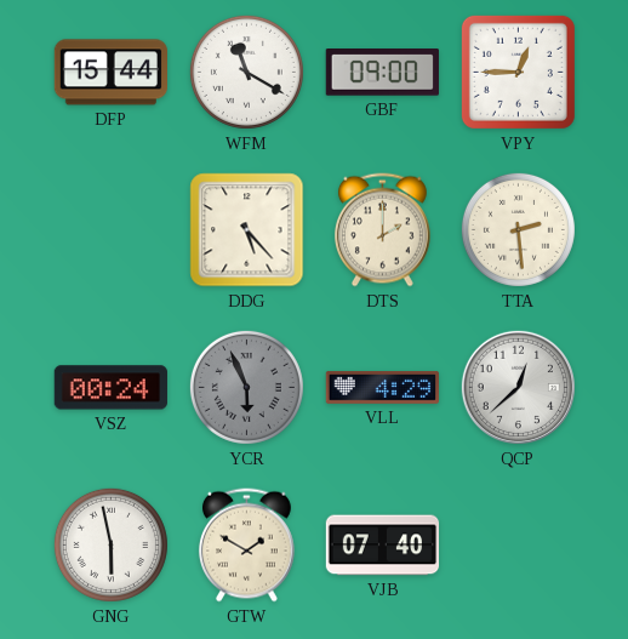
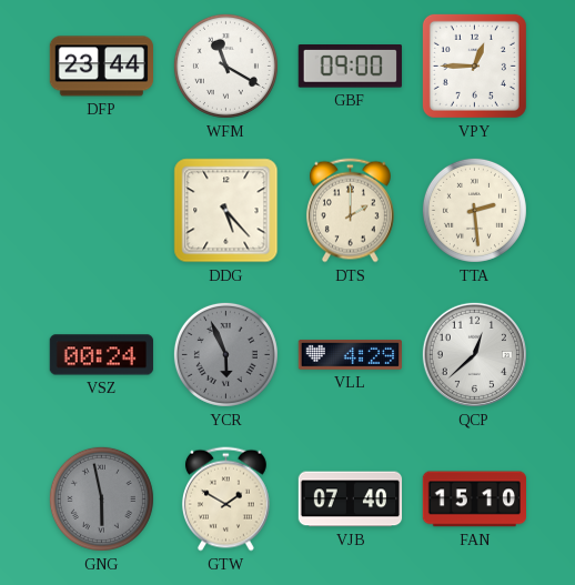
DFP: 15:44 -> 23:44 (101, 67)
GNG dial: white -> grey (101, 498)
FAN: none -> 15:10 (474, 500)
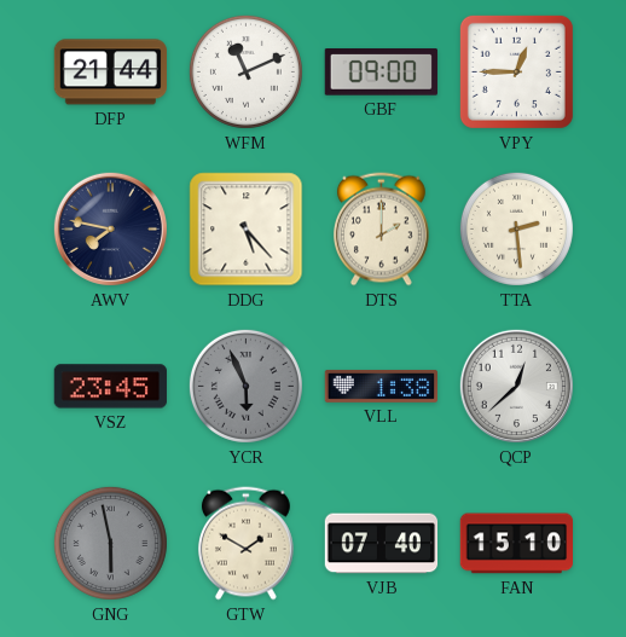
DFP: 23:44 -> 21:44 (110, 73)
WFM: 11:20 -> 11:11 (245, 71)
AWV: none -> 7:47 (110, 228)
VSZ: 00:24 -> 23:45 (110, 387)
VLL: 4:29 -> 1:38 (382, 386)
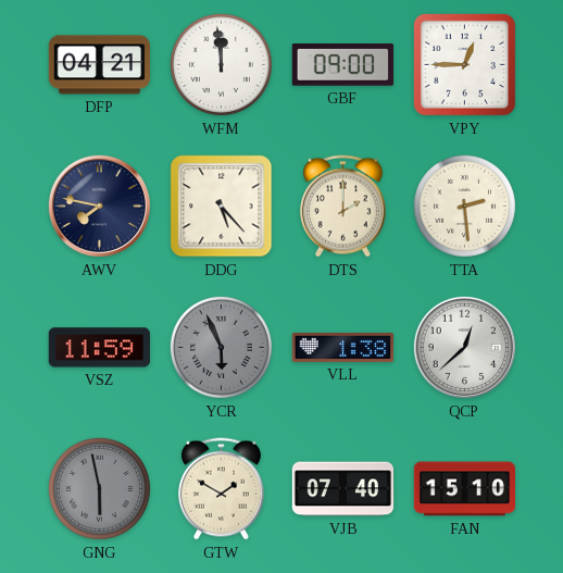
DFP: 21:44 -> 04:21 (99, 65)
WFM: 11:11 -> 11:59 (221, 64)
VSZ: 23:45 -> 11:59 (99, 348)
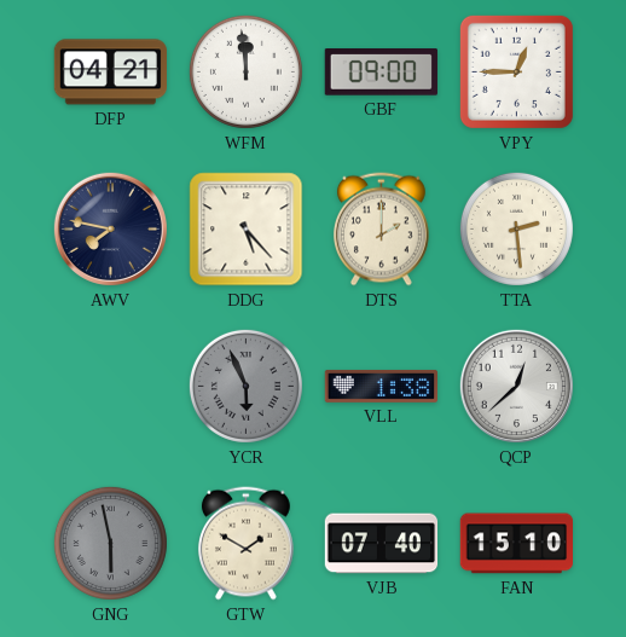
VSZ: 11:59 -> none (99, 348)
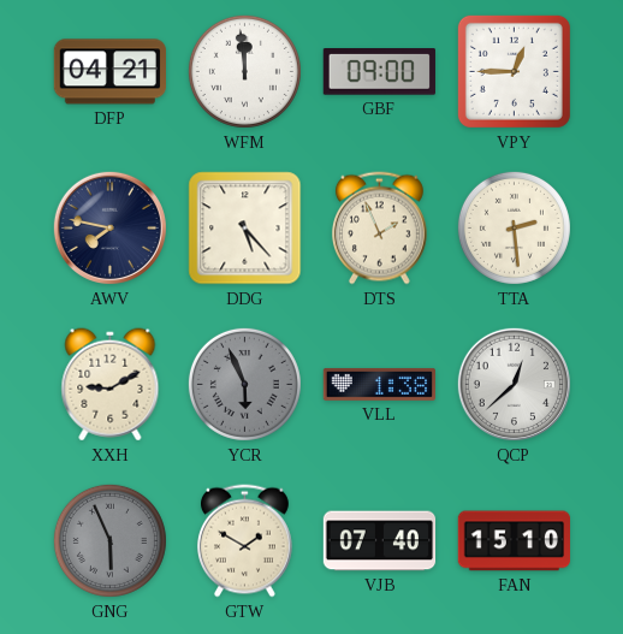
DTS: 2:00 -> 1:56 (379, 229)
XXH: none -> 9:10 (111, 385)
GNG: 5:58 -> 5:56 (109, 540)
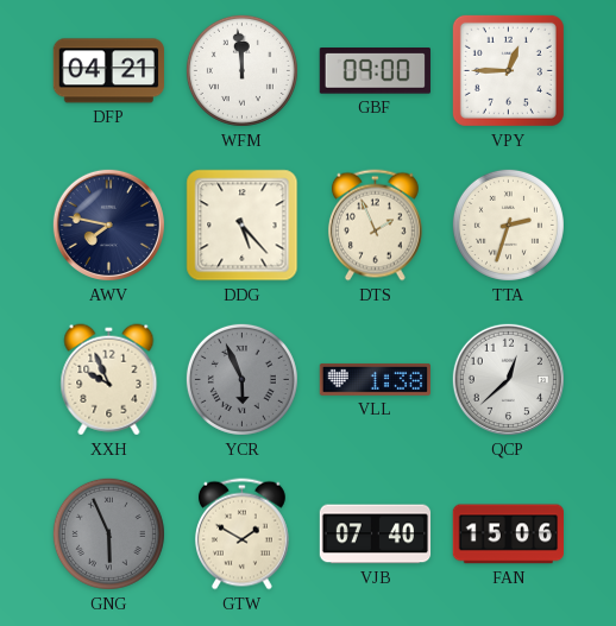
TTA: 2:29 -> 2:33 (508, 225)
XXH: 9:10 -> 9:56 (109, 380)
FAN: 15:10 -> 15:06 (508, 535)
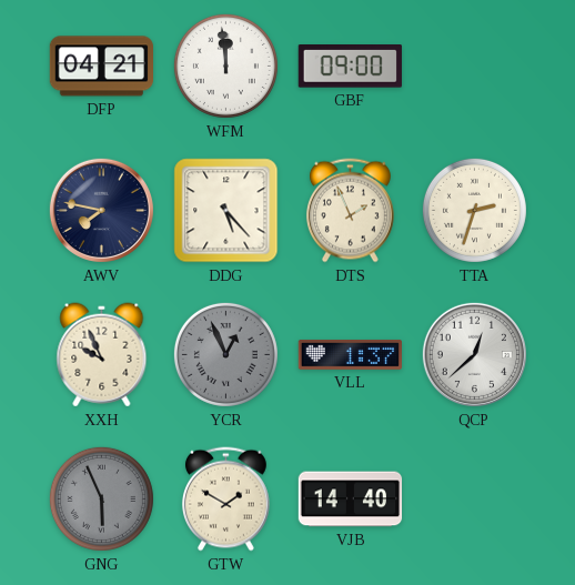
VPY: 12:45 -> none (508, 70)
YCR: 5:56 -> 12:56 (225, 354)
VLL: 1:38 -> 1:37 (351, 354)
VJB: 07:40 -> 14:40 (351, 500)
FAN: 15:06 -> none (508, 535)
